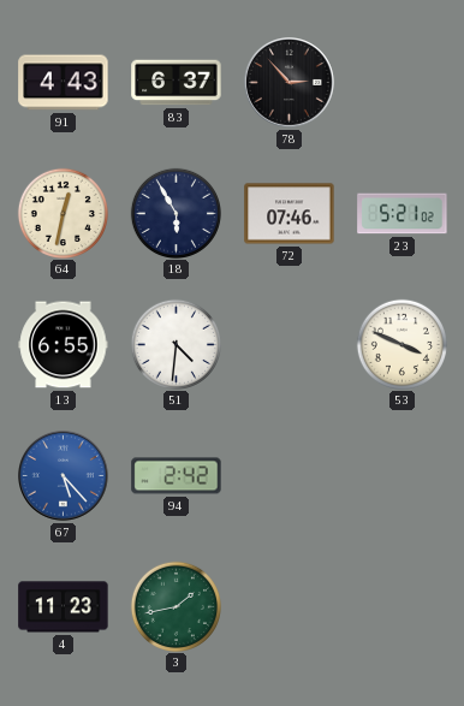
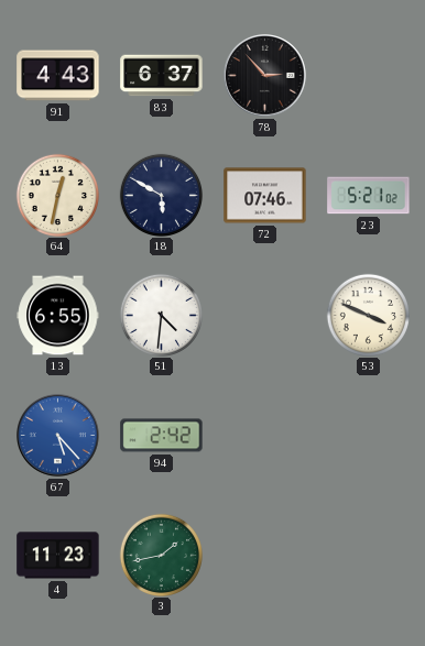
18: 5:55 -> 5:50 (161, 195)
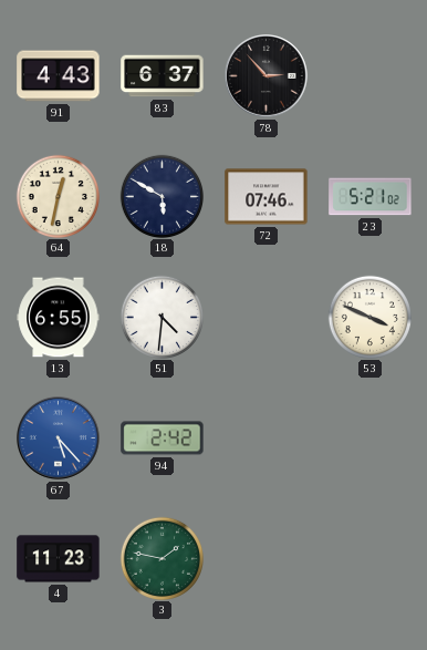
3: 1:43 -> 1:47 (162, 558)
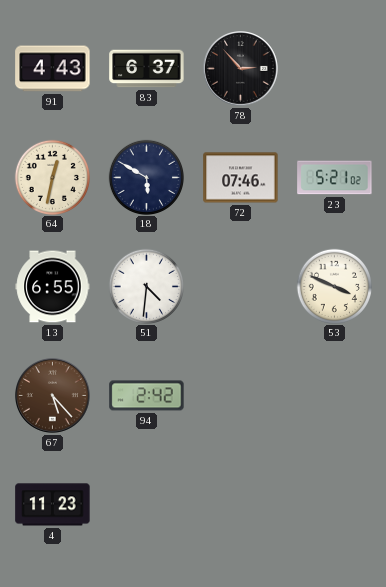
67 dial: blue -> brown (53, 396)
3: 1:47 -> none (162, 558)
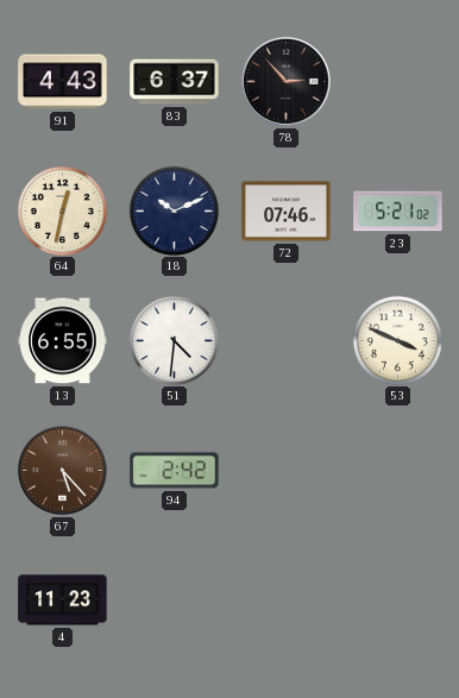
18: 5:50 -> 10:11 (174, 210)
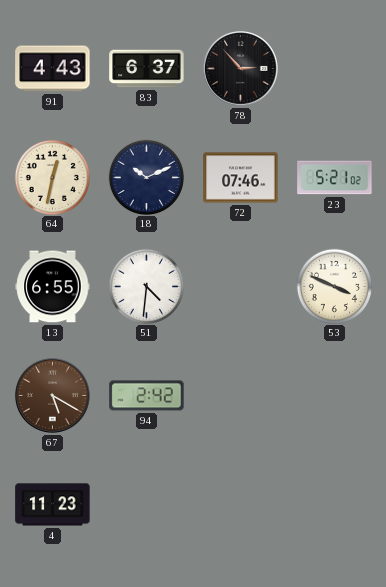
67: 5:23 -> 5:20 (53, 396)
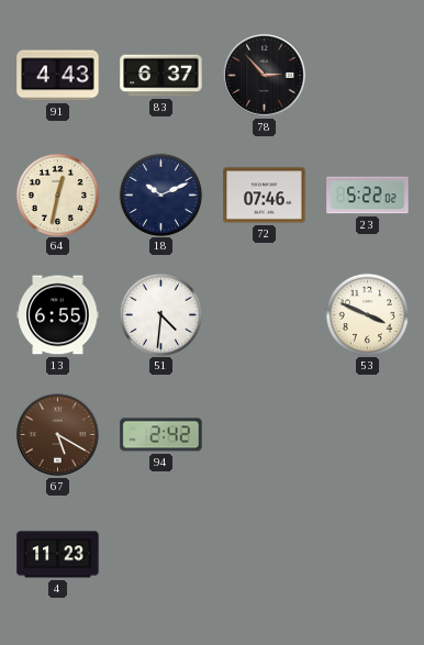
23: 5:21 -> 5:22 (368, 196)
